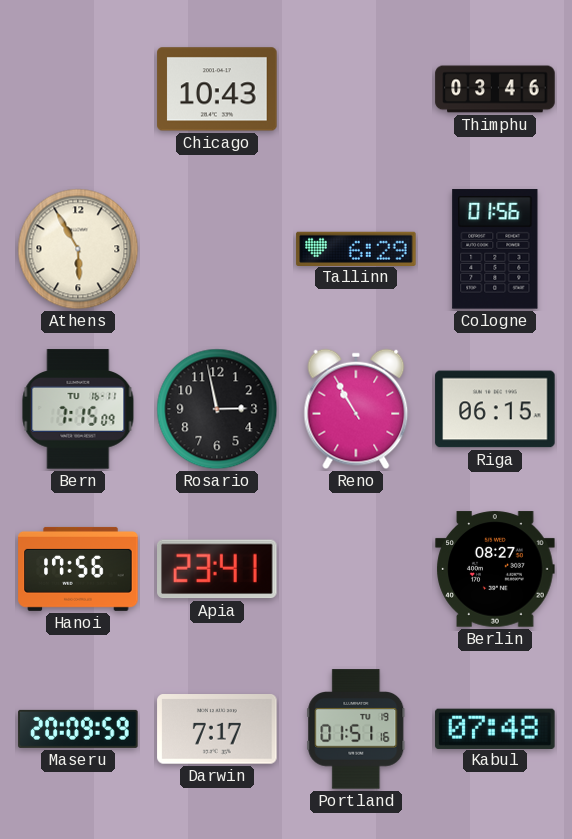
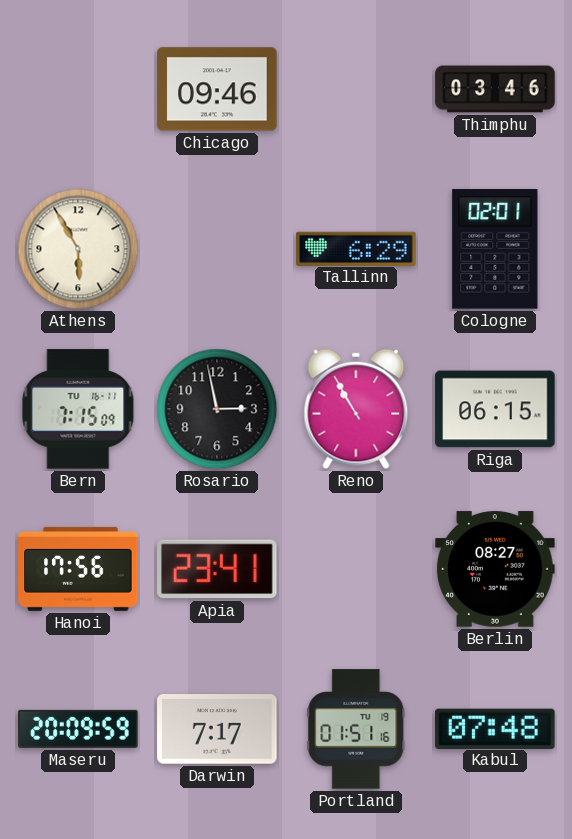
Chicago: 10:43 -> 09:46 (217, 89)
Cologne: 01:56 -> 02:01 (495, 249)
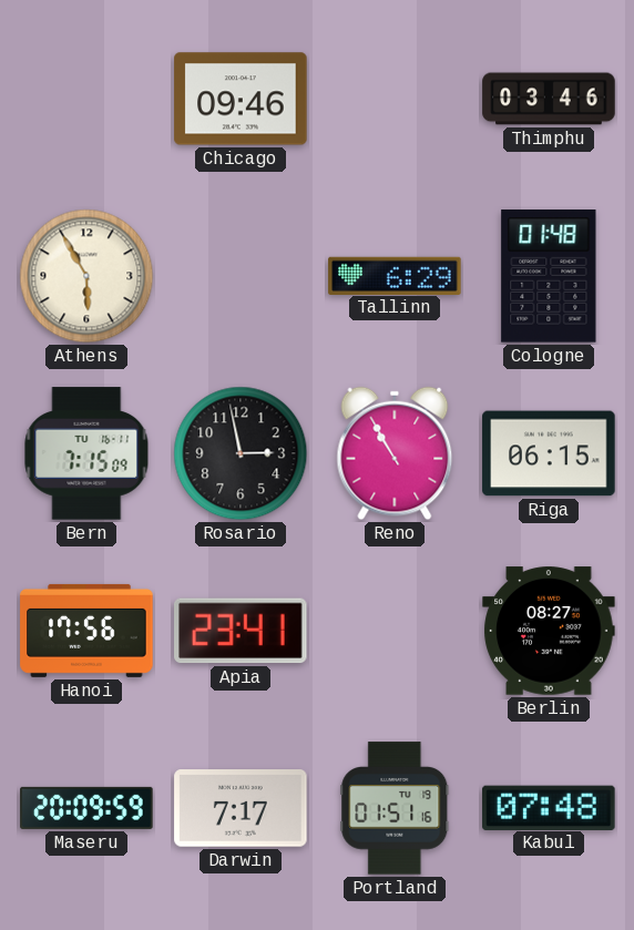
Cologne: 02:01 -> 01:48 (549, 276)
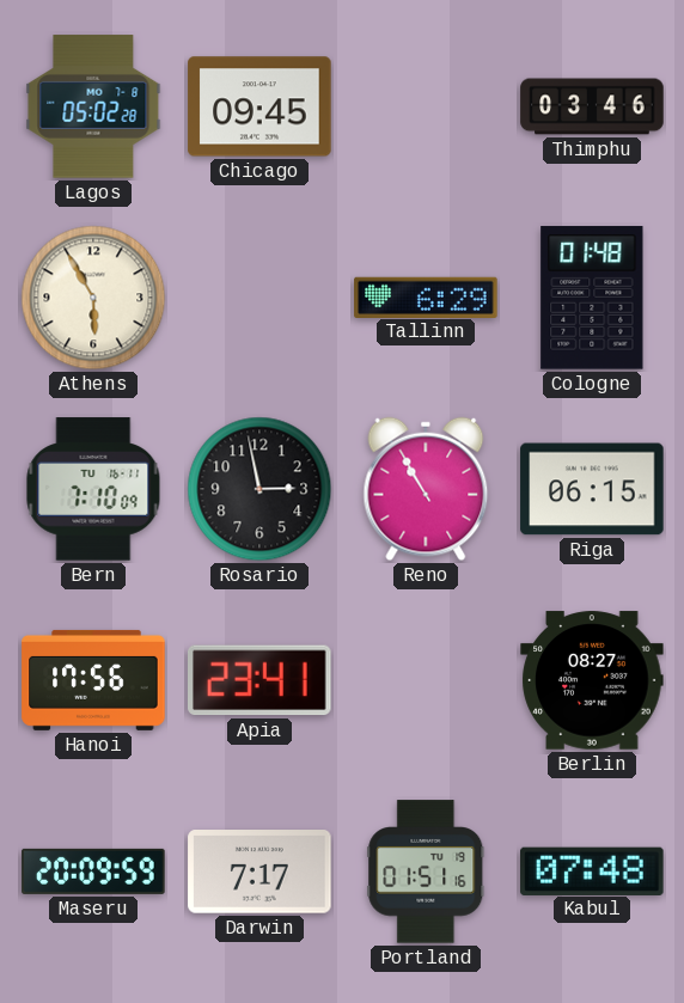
Lagos: none -> 05:02 (93, 106)
Chicago: 09:46 -> 09:45 (259, 106)
Bern: 7:15 -> 7:10 (93, 489)
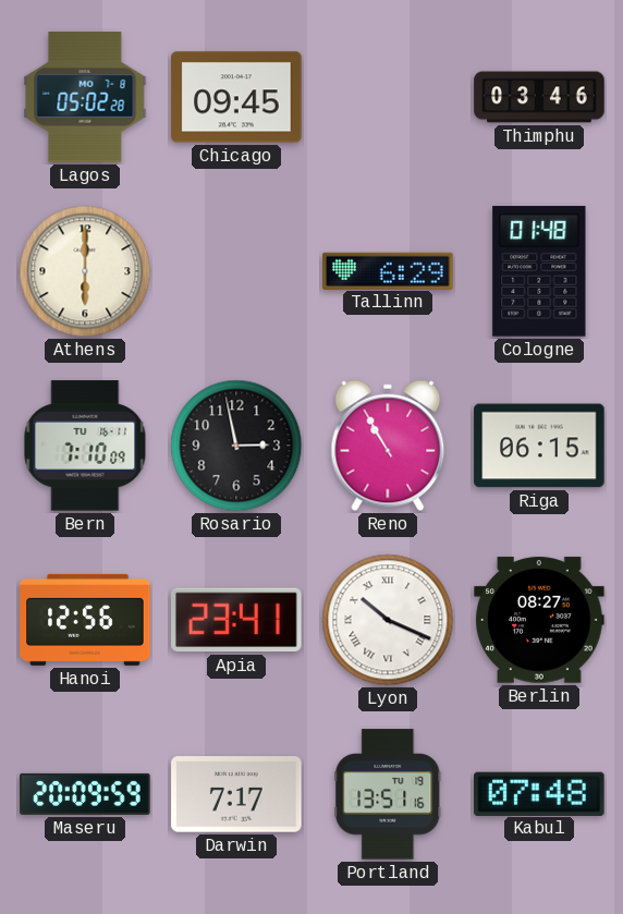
Athens: 5:55 -> 6:00 (85, 271)
Hanoi: 17:56 -> 12:56 (85, 620)
Lyon: none -> 10:19 (388, 620)
Portland: 01:51 -> 13:51 (388, 794)
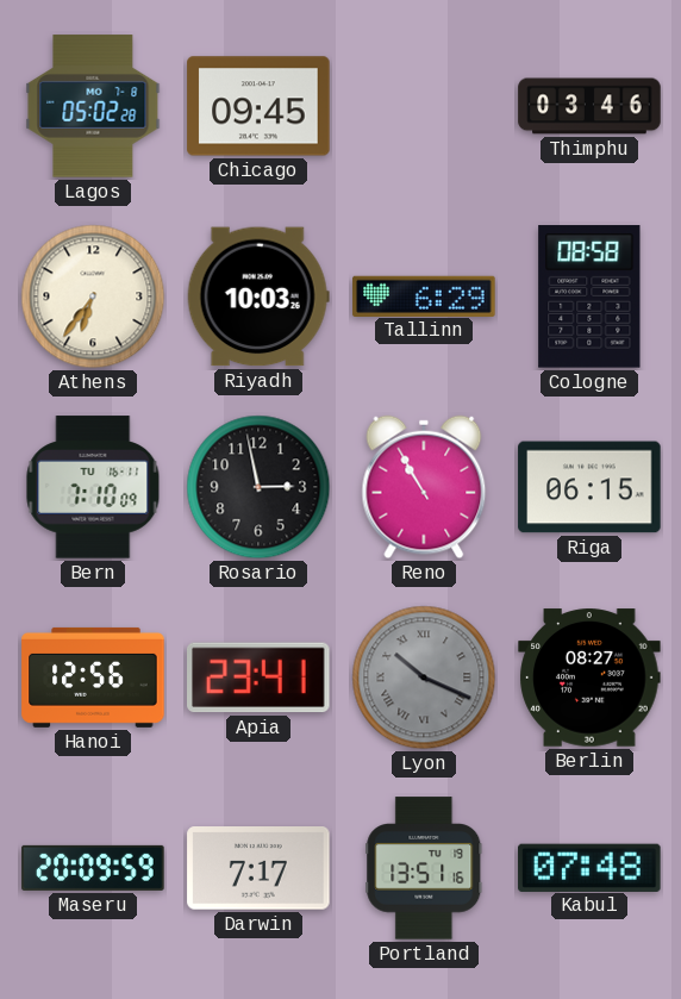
Athens: 6:00 -> 6:36 (93, 296)
Riyadh: none -> 10:03 (258, 296)
Cologne: 01:48 -> 08:58 (589, 296)
Lyon dial: white -> grey (424, 678)
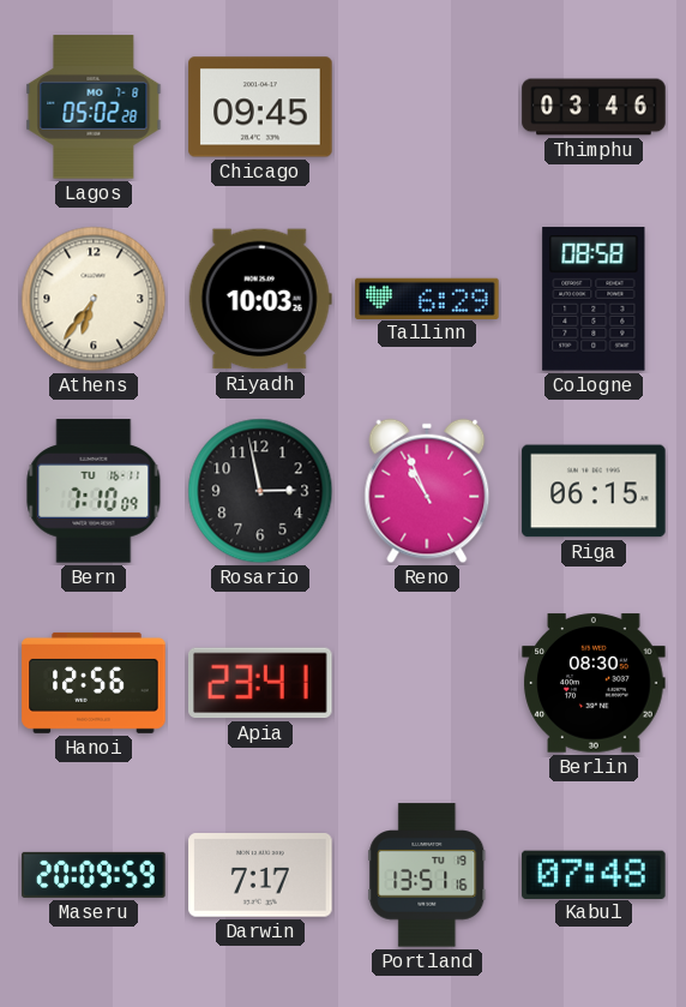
Reno: 10:55 -> 10:56 (427, 491)
Lyon: 10:19 -> none (424, 678)
Berlin: 08:27 -> 08:30 (594, 683)
